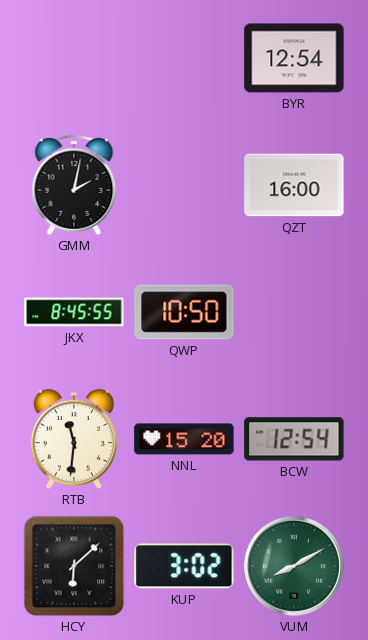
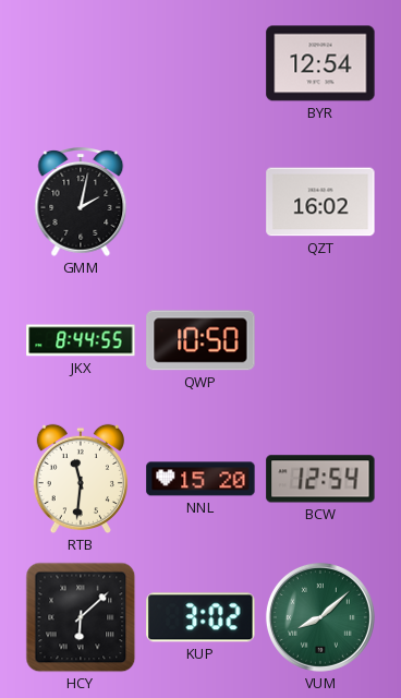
QZT: 16:00 -> 16:02 (320, 202)
JKX: 8:45 -> 8:44 (81, 340)
VUM: 8:10 -> 8:08 (320, 617)
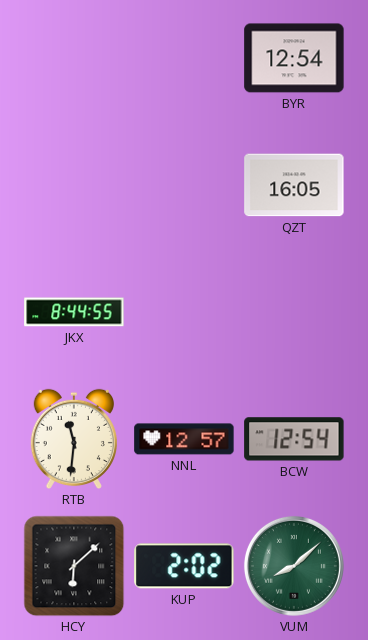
GMM: 2:02 -> none (81, 203)
QZT: 16:02 -> 16:05 (294, 185)
QWP: 10:50 -> none (200, 340)
NNL: 15:20 -> 12:57 (184, 439)
KUP: 3:02 -> 2:02 (184, 566)
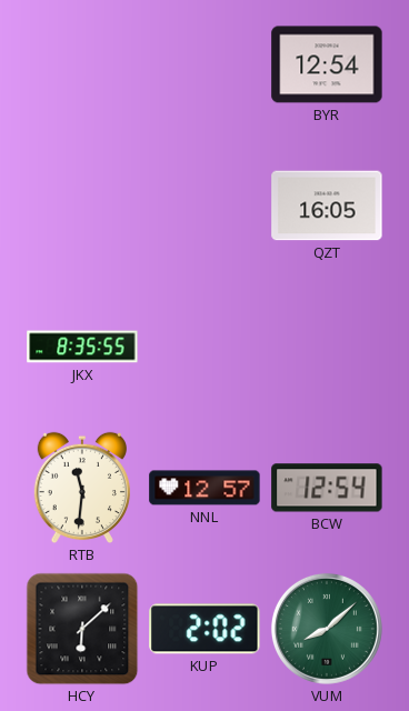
JKX: 8:44 -> 8:35 (82, 347)
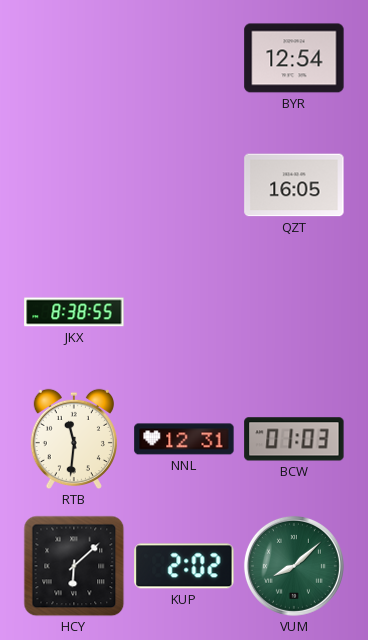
JKX: 8:35 -> 8:38 (74, 312)
NNL: 12:57 -> 12:31 (184, 439)
BCW: 12:54 -> 01:03 (294, 439)
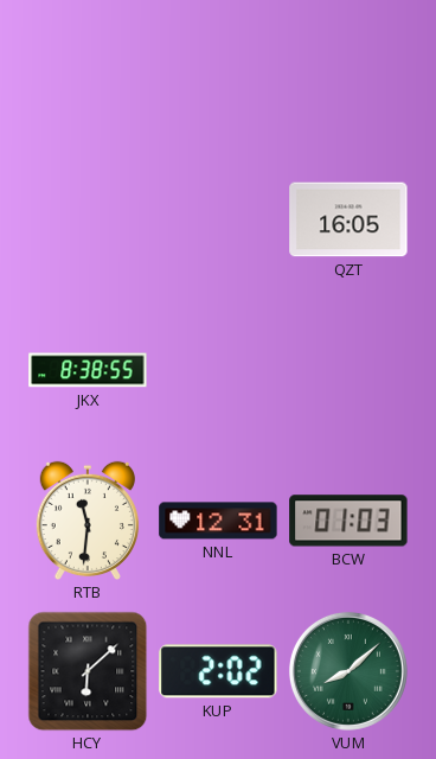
BYR: 12:54 -> none (294, 58)
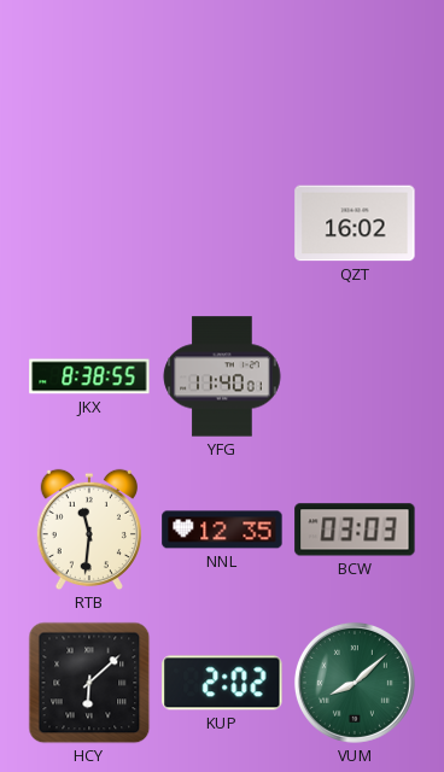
QZT: 16:05 -> 16:02 (355, 223)
YFG: none -> 11:40 (222, 376)
NNL: 12:31 -> 12:35 (222, 530)
BCW: 01:03 -> 03:03 (355, 530)
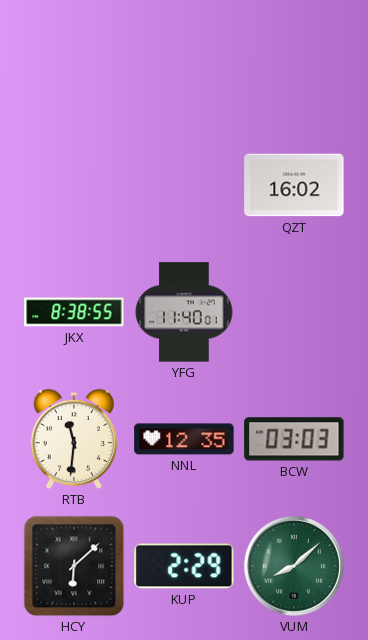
KUP: 2:02 -> 2:29 (184, 566)
